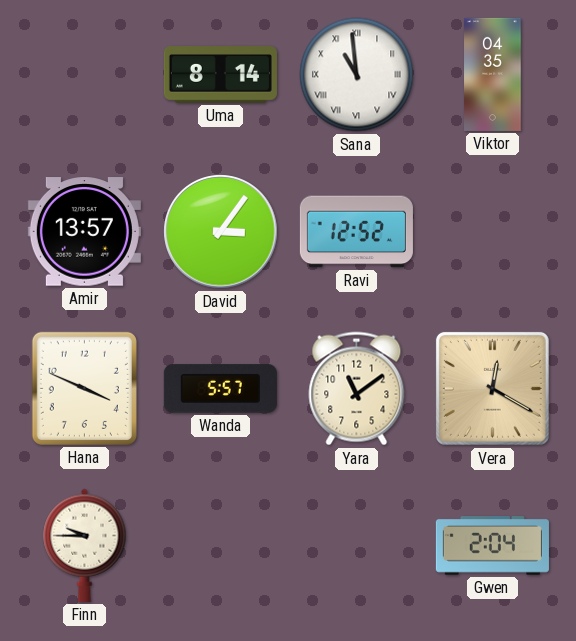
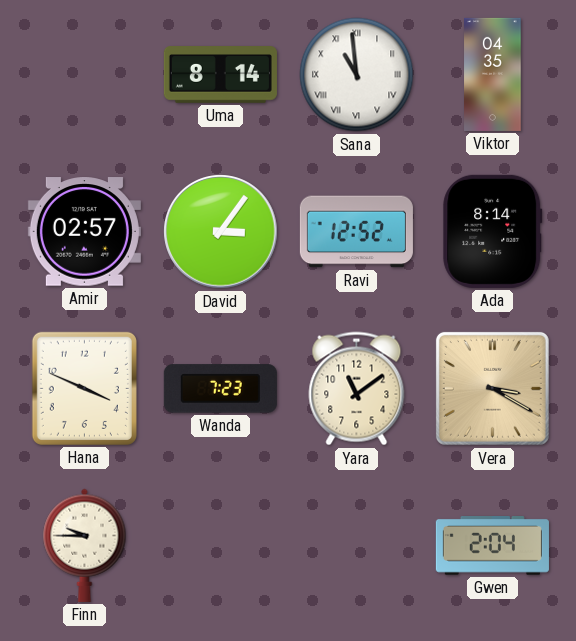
Amir: 13:57 -> 02:57 (84, 232)
Ada: none -> 8:14 (493, 231)
Wanda: 5:57 -> 7:23 (220, 389)
Vera: 12:20 -> 3:20 (492, 388)
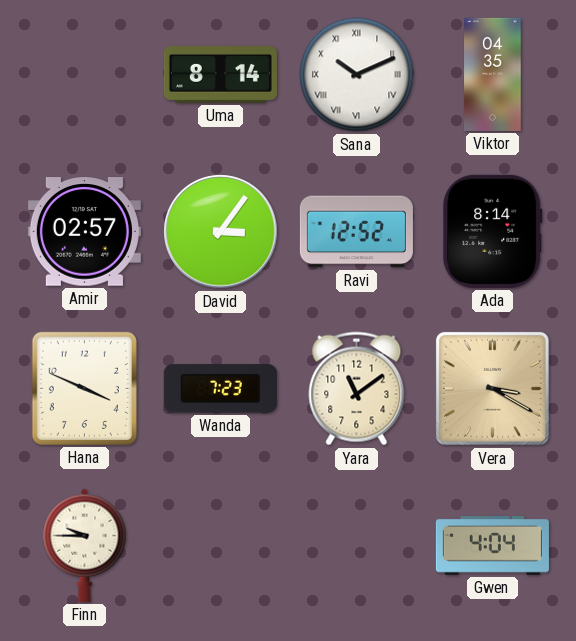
Sana: 10:59 -> 10:11 (357, 75)
Gwen: 2:04 -> 4:04 (492, 546)
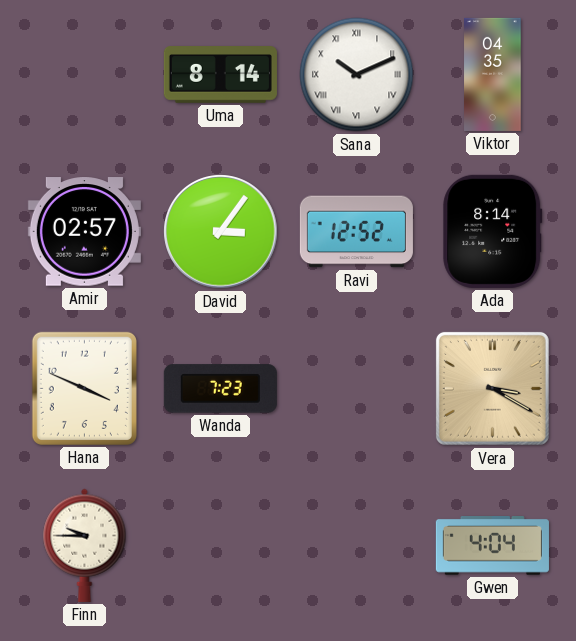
Yara: 11:09 -> none (357, 389)
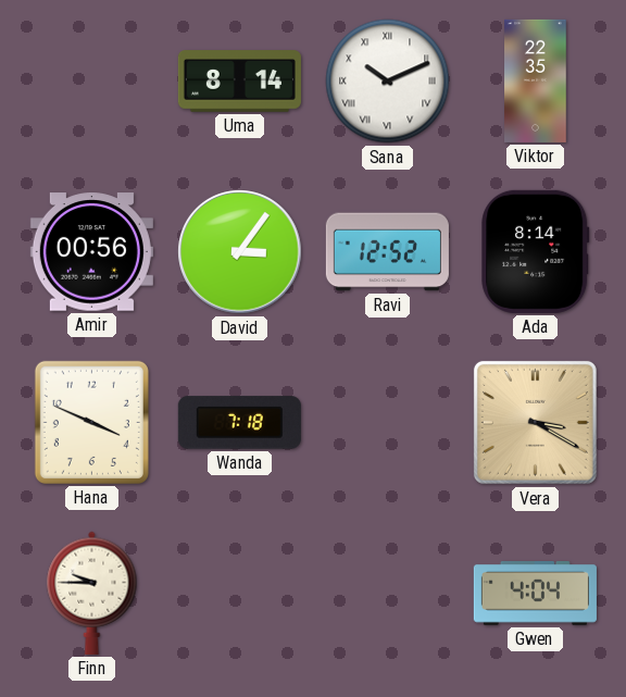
Viktor: 04:35 -> 22:35 (536, 80)
Amir: 02:57 -> 00:56 (91, 252)
Wanda: 7:23 -> 7:18 (239, 423)
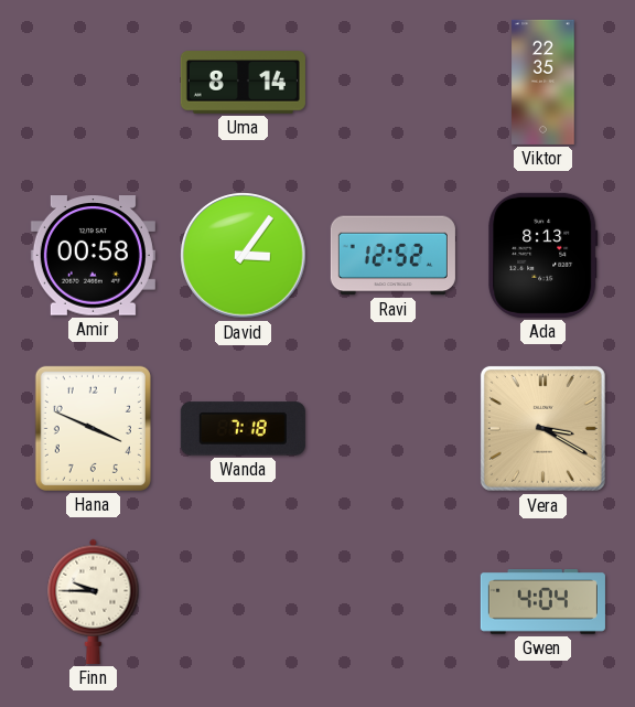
Sana: 10:11 -> none (388, 82)
Amir: 00:56 -> 00:58 (93, 256)
Ada: 8:14 -> 8:13 (543, 255)
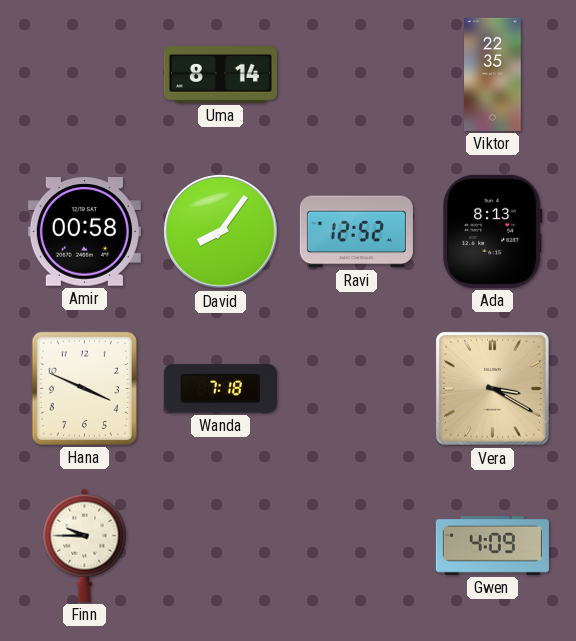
David: 3:06 -> 8:06 (221, 232)
Gwen: 4:04 -> 4:09 (492, 546)
